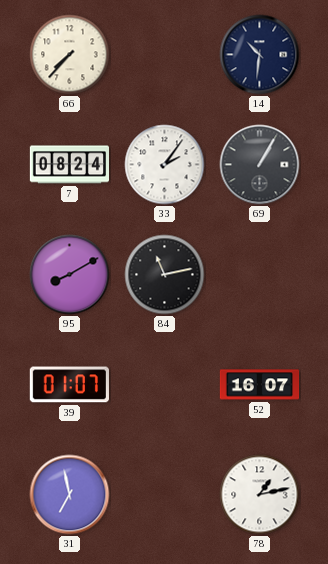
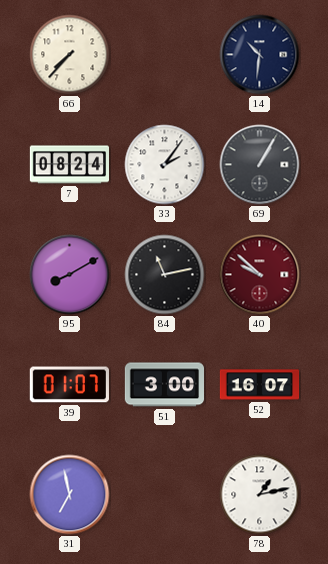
40: none -> 9:52 (260, 275)
51: none -> 3:00 (165, 385)
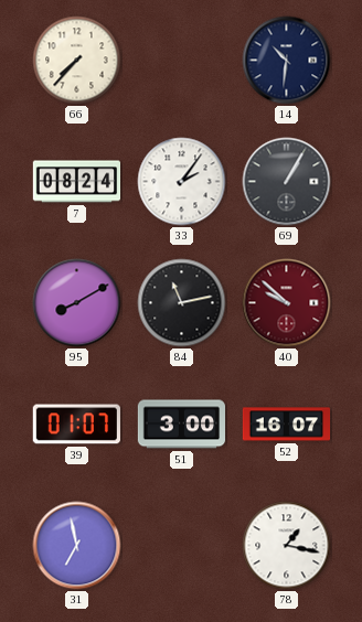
78: 1:13 -> 1:17 (287, 546)
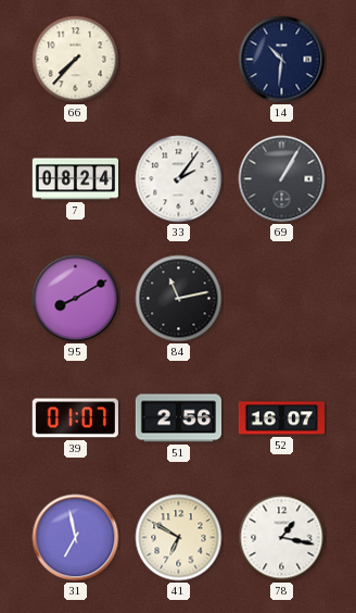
40: 9:52 -> none (287, 303)
51: 3:00 -> 2:56 (179, 418)
41: none -> 6:50 (179, 538)
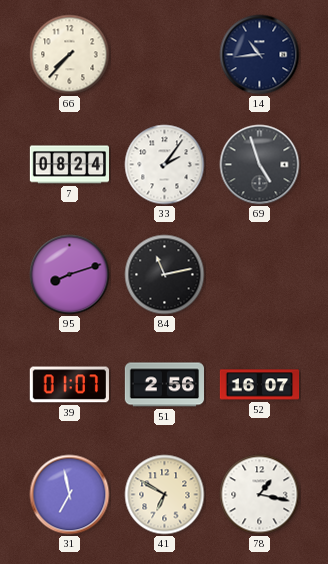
14: 10:31 -> 10:44 (260, 55)
69: 1:05 -> 4:57 (260, 165)
95: 8:10 -> 8:12 (70, 275)
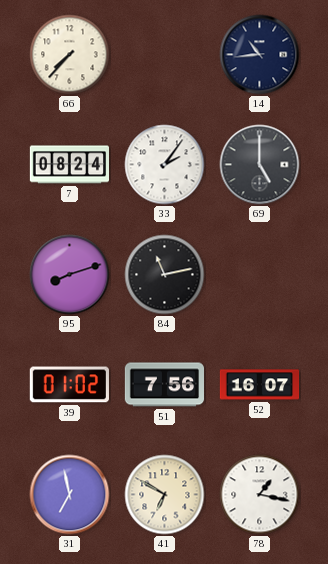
69: 4:57 -> 5:00 (260, 165)
39: 01:07 -> 01:02 (69, 385)
51: 2:56 -> 7:56 (165, 385)
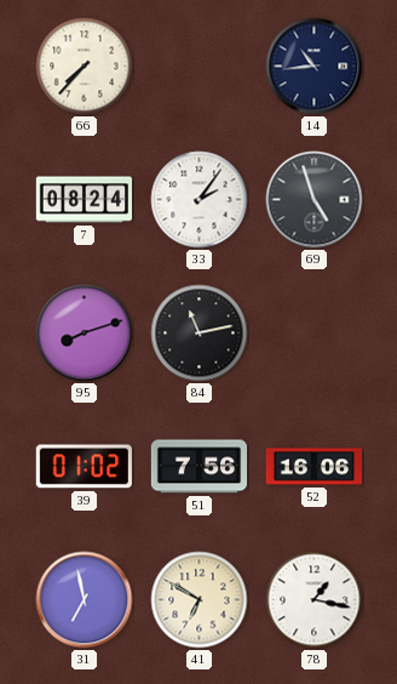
69: 5:00 -> 4:57 (315, 200)
52: 16:07 -> 16:06 (315, 467)
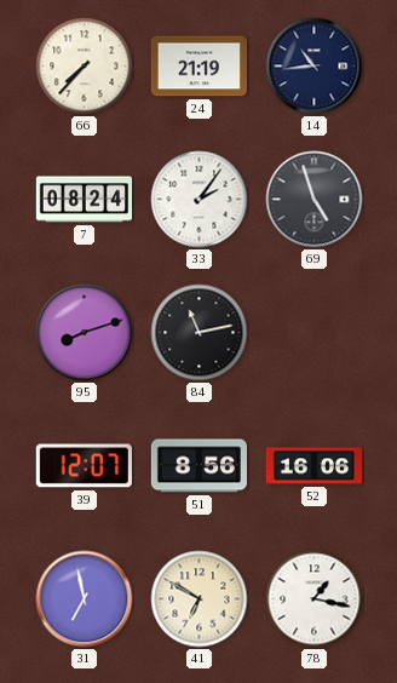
24: none -> 21:19 (198, 67)
39: 01:02 -> 12:07 (84, 466)
51: 7:56 -> 8:56 (200, 466)
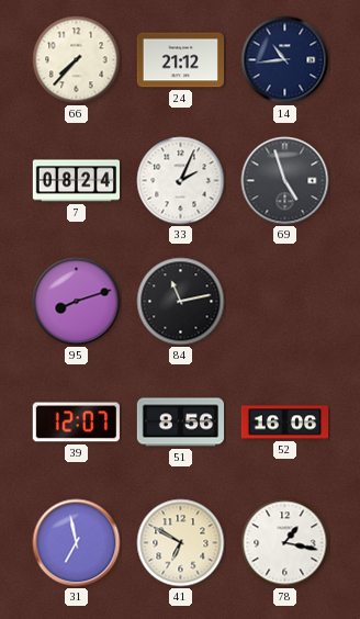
24: 21:19 -> 21:12 (180, 60)
33: 2:06 -> 2:04 (181, 181)
